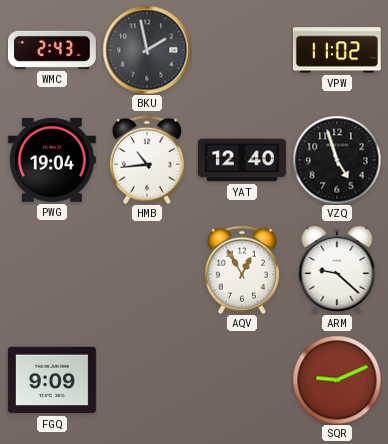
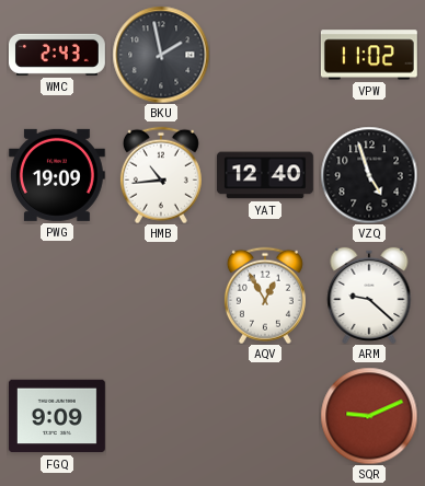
PWG: 19:04 -> 19:09 (57, 175)
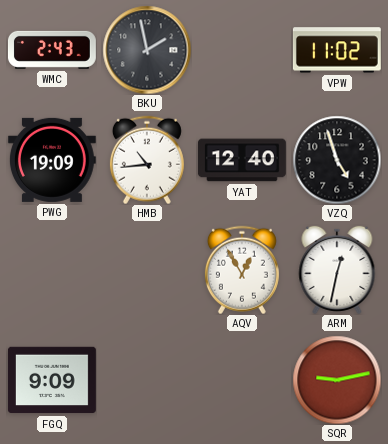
ARM: 9:22 -> 12:32 (337, 270)
SQR: 9:11 -> 9:13 (337, 380)
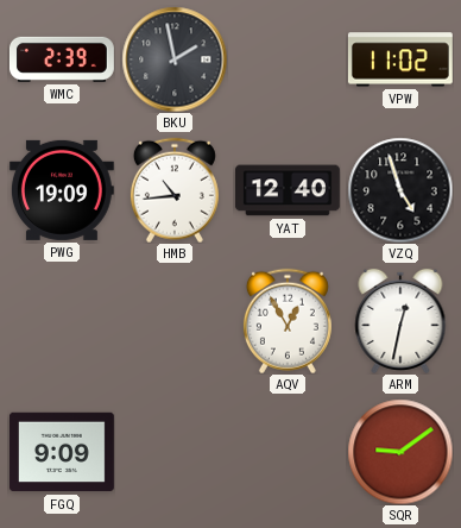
WMC: 2:43 -> 2:39 (62, 59)
SQR: 9:13 -> 9:09 (400, 452)
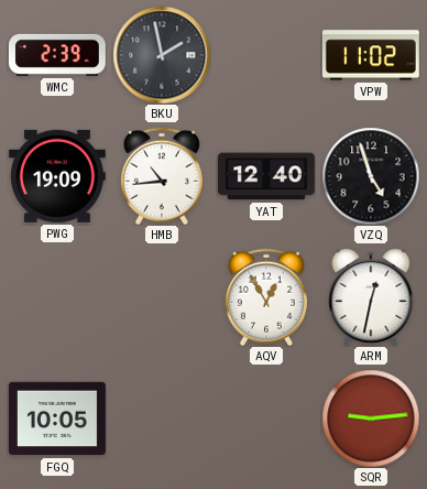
FGQ: 9:09 -> 10:05 (57, 419)
SQR: 9:09 -> 9:14 (371, 419)
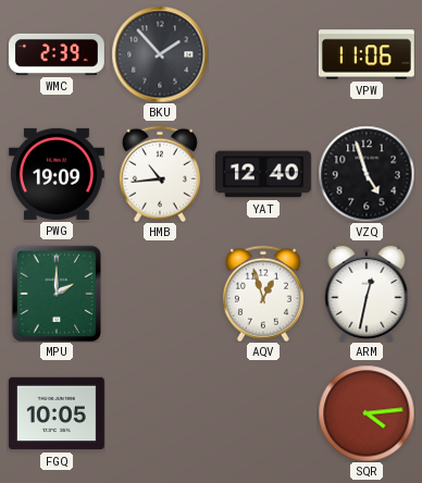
BKU: 1:58 -> 1:53 (160, 54)
VPW: 11:02 -> 11:06 (367, 54)
MPU: none -> 2:00 (55, 293)
AQV: 12:55 -> 12:57 (263, 294)
SQR: 9:14 -> 4:14 (367, 413)
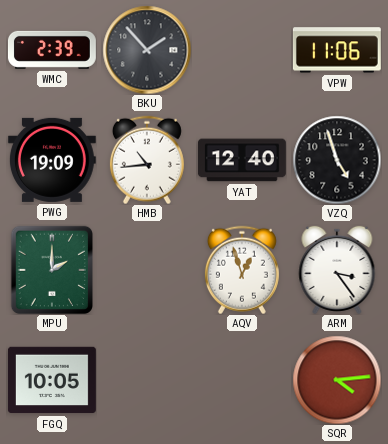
ARM: 12:32 -> 3:24 (337, 270)
